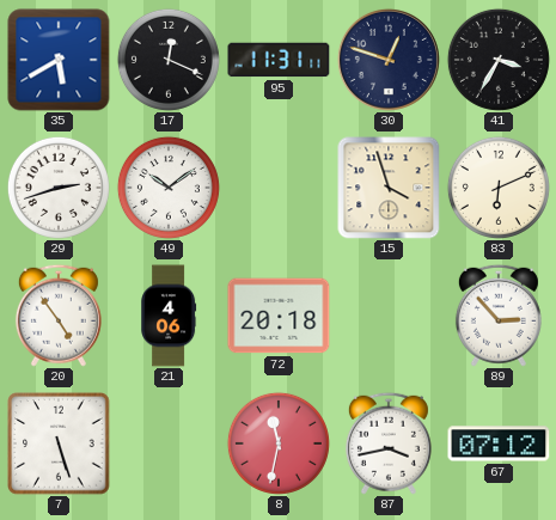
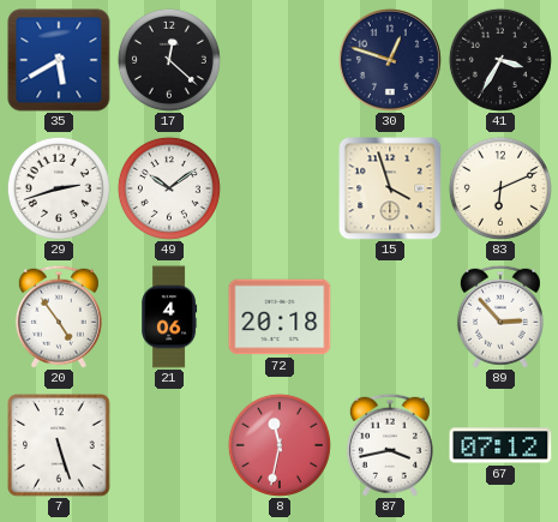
17: 12:19 -> 12:22 (169, 60)
95: 11:31 -> none (279, 60)
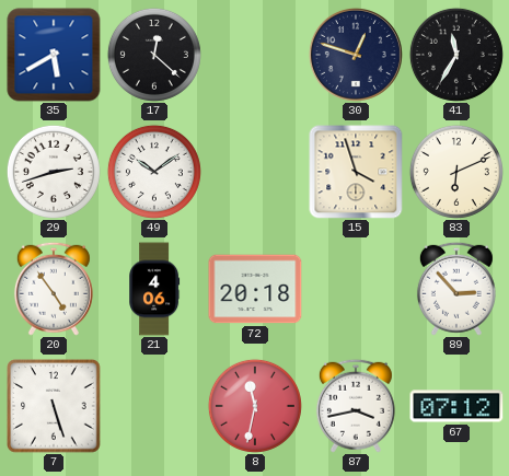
41: 3:35 -> 11:35 (456, 55)
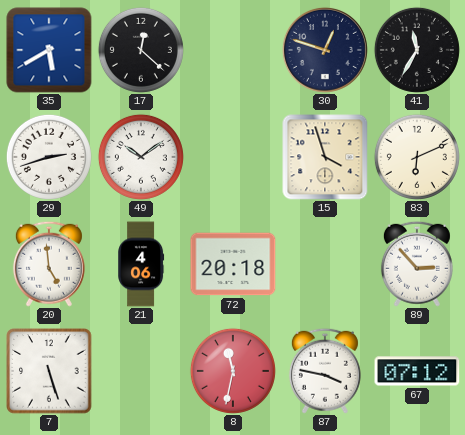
20: 4:54 -> 4:59 (49, 264)
87: 3:43 -> 3:47 (325, 371)
